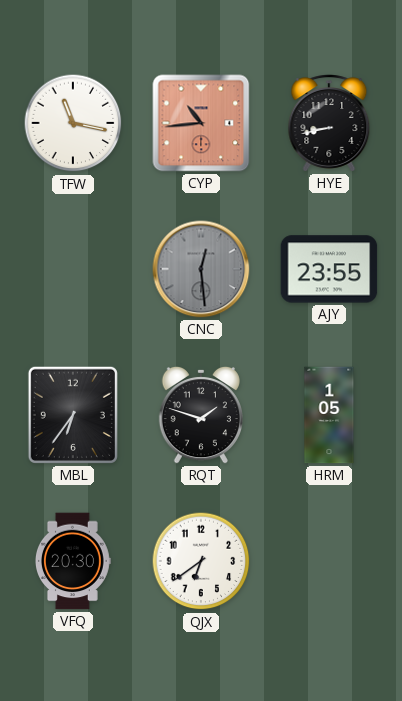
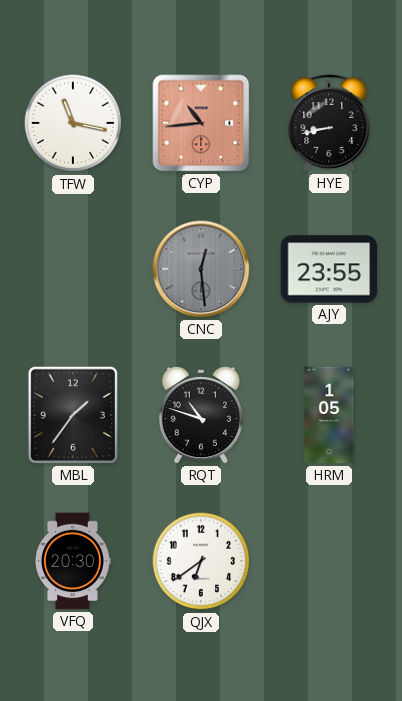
MBL: 6:36 -> 1:36 (73, 415)
RQT: 1:48 -> 10:48 (201, 415)
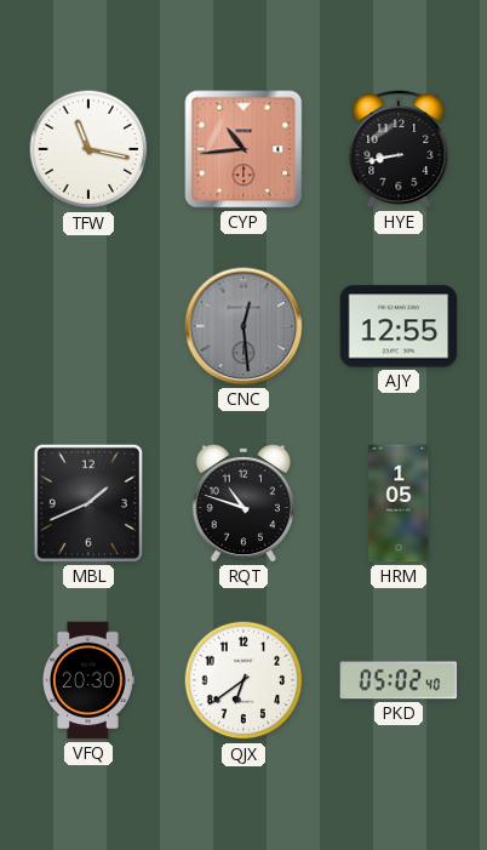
AJY: 23:55 -> 12:55 (399, 326)
MBL: 1:36 -> 1:41 (88, 503)
PKD: none -> 05:02 (399, 680)
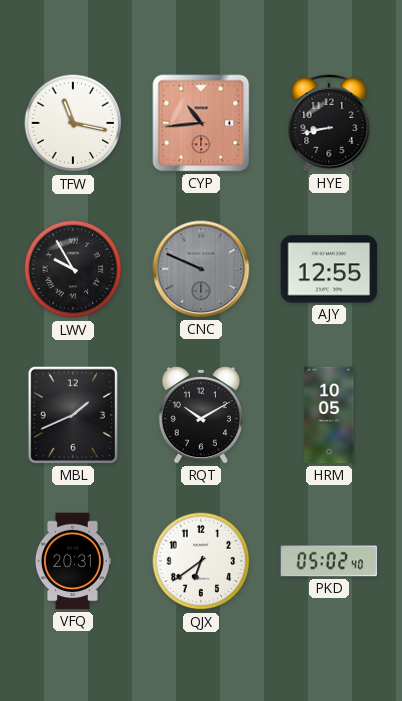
LWV: none -> 9:55 (73, 269)
CNC: 12:29 -> 9:49 (201, 269)
RQT: 10:48 -> 10:10 (201, 415)
HRM: 1:05 -> 10:05 (329, 415)
VFQ: 20:30 -> 20:31 (72, 561)
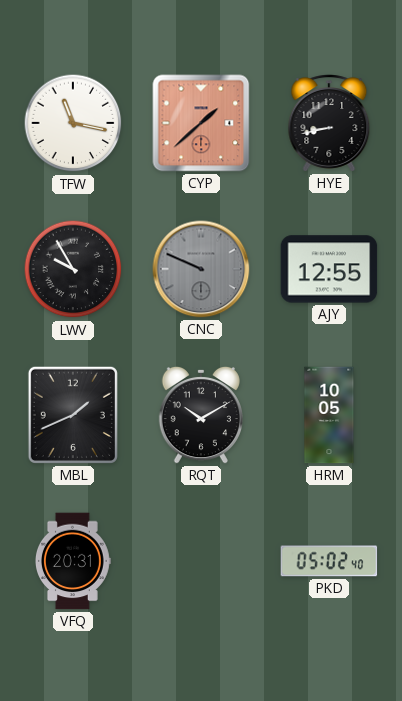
CYP: 10:44 -> 1:38 (201, 123)
QJX: 6:39 -> none (201, 561)
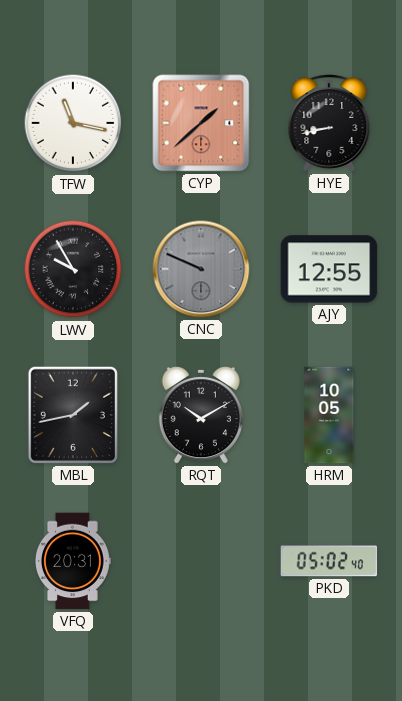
MBL: 1:41 -> 1:43 (73, 415)
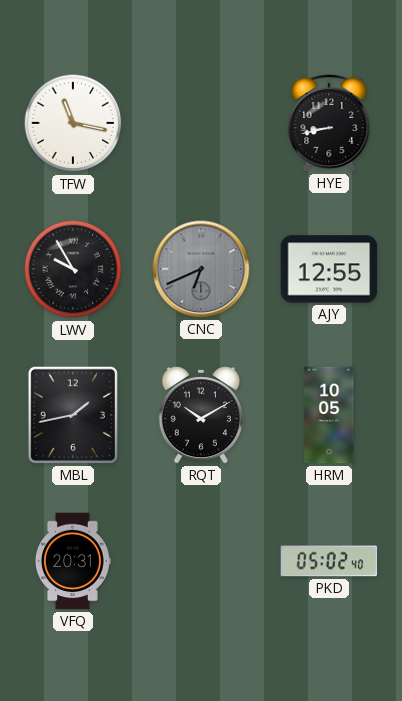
CYP: 1:38 -> none (201, 123)
CNC: 9:49 -> 6:41 (201, 269)
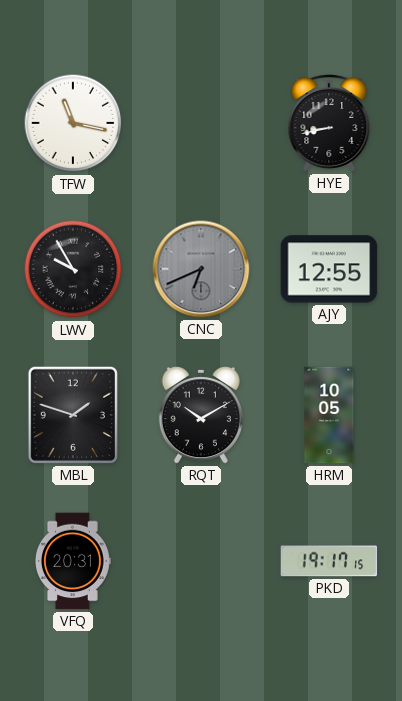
MBL: 1:43 -> 1:48 (73, 415)
PKD: 05:02 -> 19:17 (329, 561)
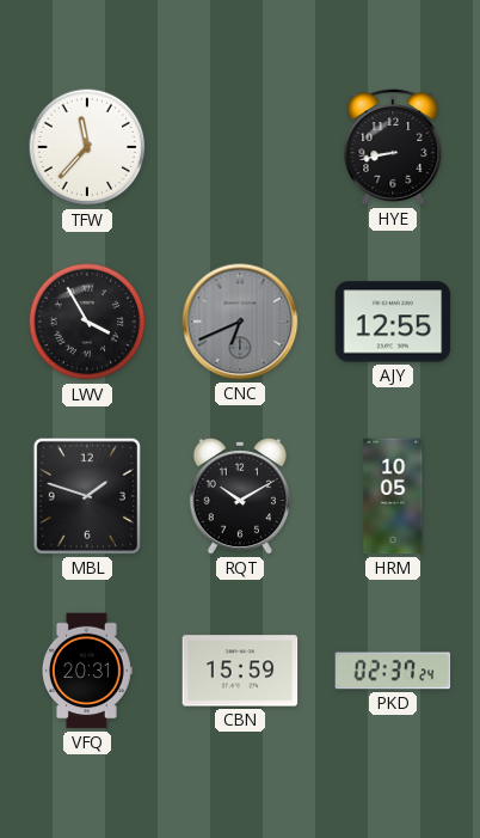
TFW: 11:17 -> 11:37 (87, 147)
LWV: 9:55 -> 3:55 (87, 322)
CBN: none -> 15:59 (240, 671)
PKD: 19:17 -> 02:37 (393, 671)
